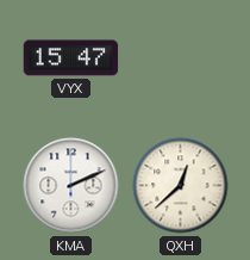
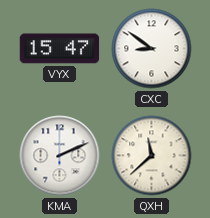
CXC: none -> 8:51 (152, 49)
QXH: 12:38 -> 11:38 (152, 156)
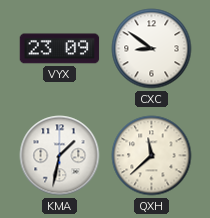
VYX: 15:47 -> 23:09 (60, 49)
KMA: 2:11 -> 1:32 (60, 156)
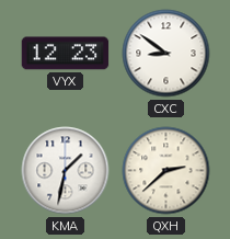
VYX: 23:09 -> 12:23 (66, 54)
QXH: 11:38 -> 2:38 (166, 171)
